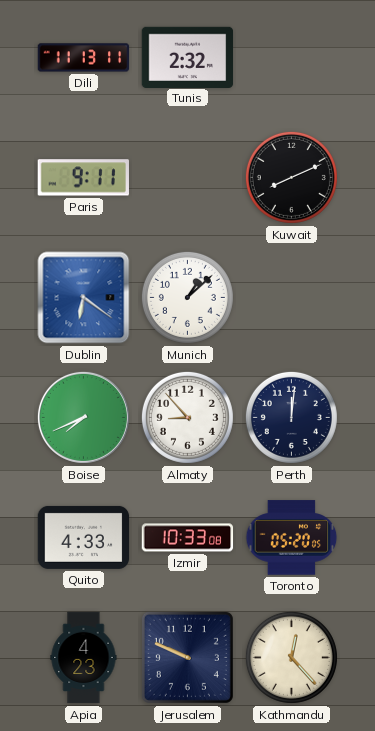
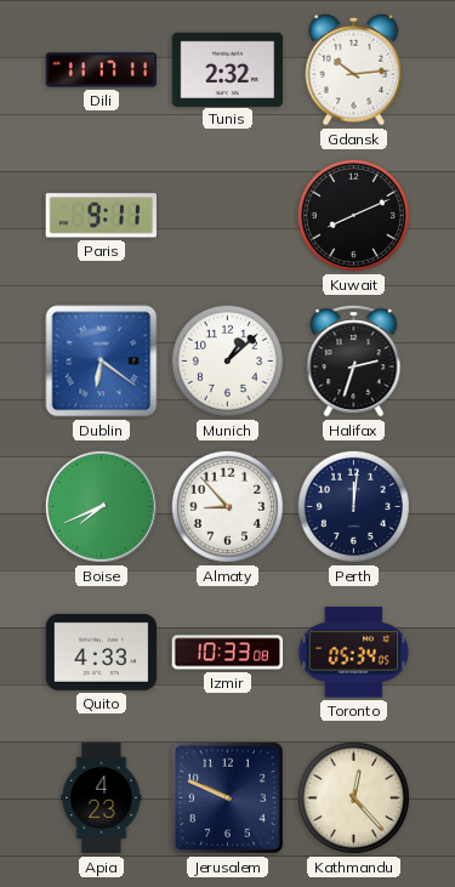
Dili: 11:13 -> 11:17 (102, 70)
Gdansk: none -> 10:14 (354, 69)
Halifax: none -> 2:33 (354, 362)
Toronto: 05:20 -> 05:34 (354, 653)
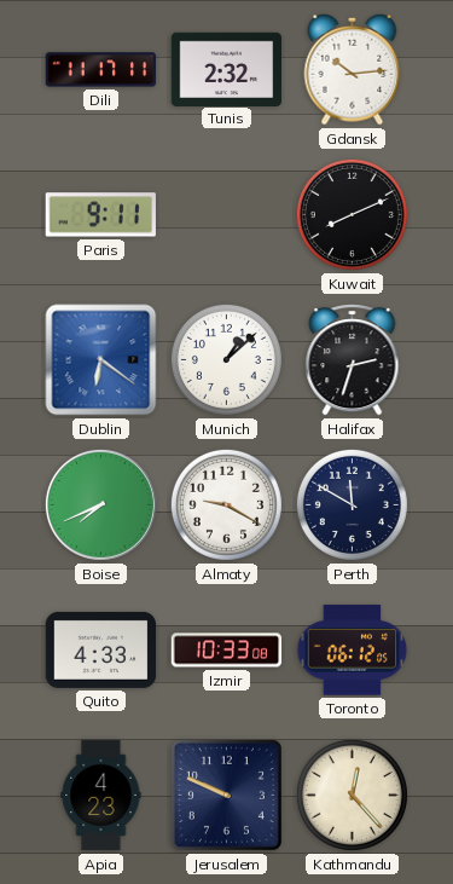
Almaty: 8:53 -> 9:20 (226, 504)
Perth: 12:01 -> 11:50 (352, 504)
Toronto: 05:34 -> 06:12 (353, 651)
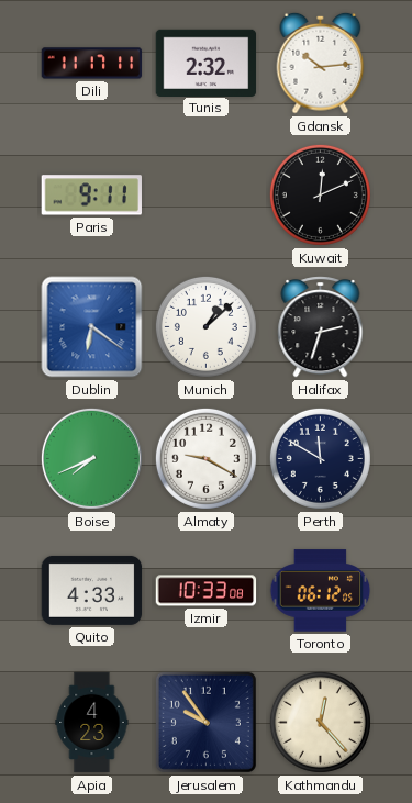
Kuwait: 8:11 -> 12:11 (320, 194)
Jerusalem: 9:49 -> 9:54 (205, 722)
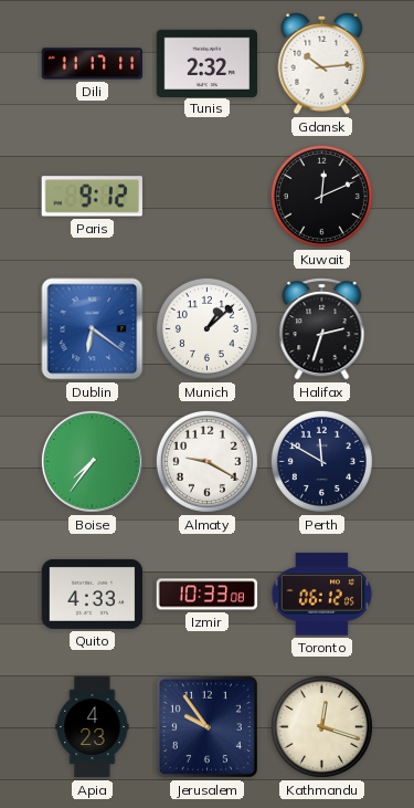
Paris: 9:11 -> 9:12 (92, 197)
Boise: 7:41 -> 7:36 (92, 461)
Kathmandu: 12:23 -> 12:18 (321, 726)
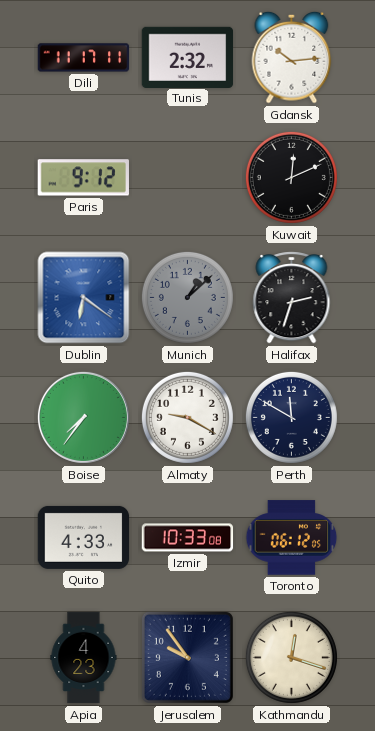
Munich dial: white -> grey (187, 297)
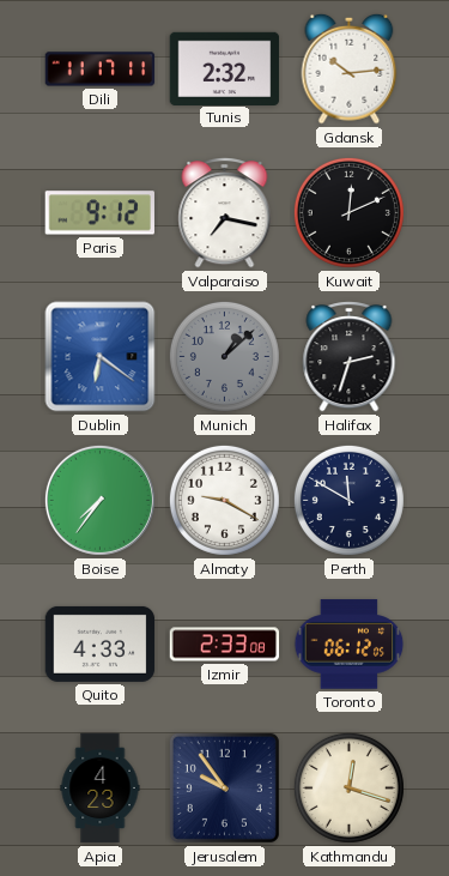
Valparaiso: none -> 7:17 (225, 213)
Izmir: 10:33 -> 2:33 (225, 645)
